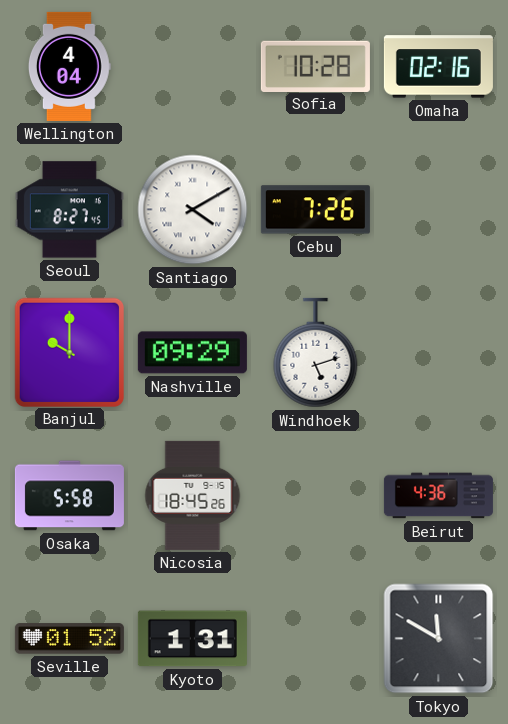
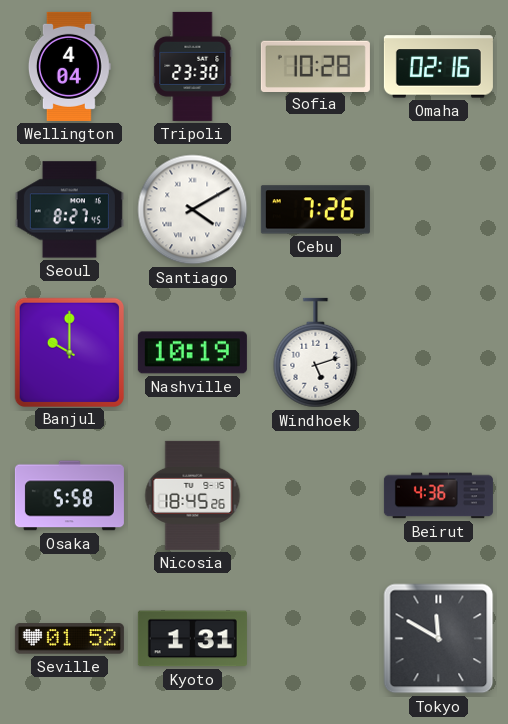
Tripoli: none -> 23:30 (193, 66)
Nashville: 09:29 -> 10:19 (192, 353)
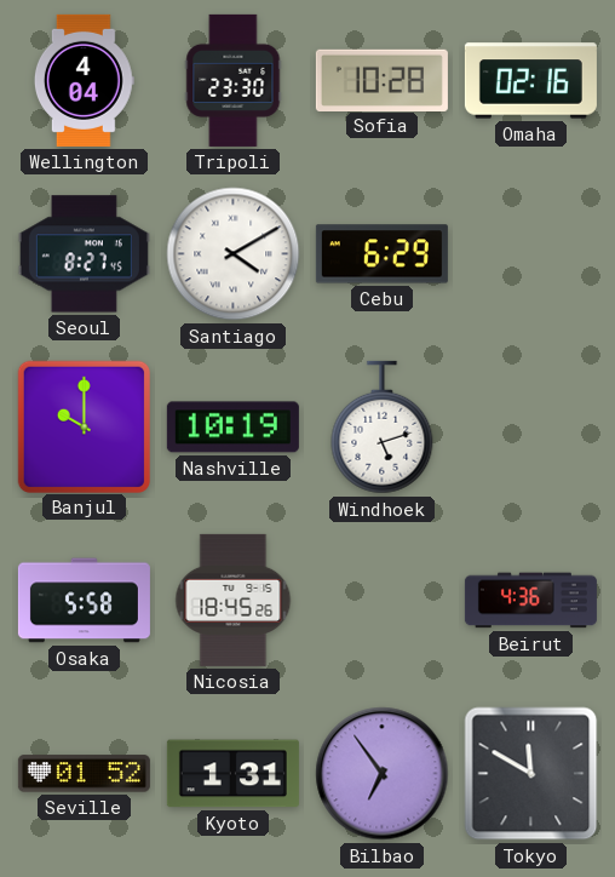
Cebu: 7:26 -> 6:29 (381, 254)
Bilbao: none -> 6:54 (383, 774)
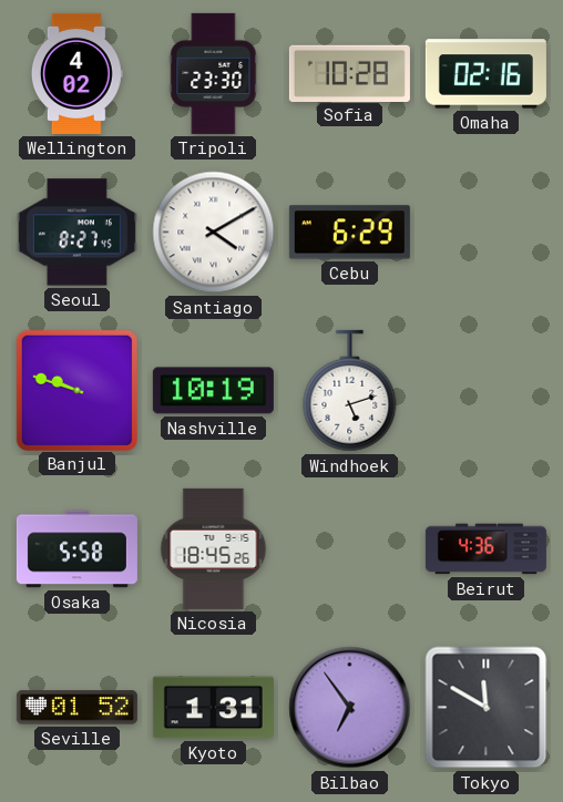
Wellington: 4:04 -> 4:02 (76, 73)
Banjul: 10:00 -> 9:48 (76, 390)
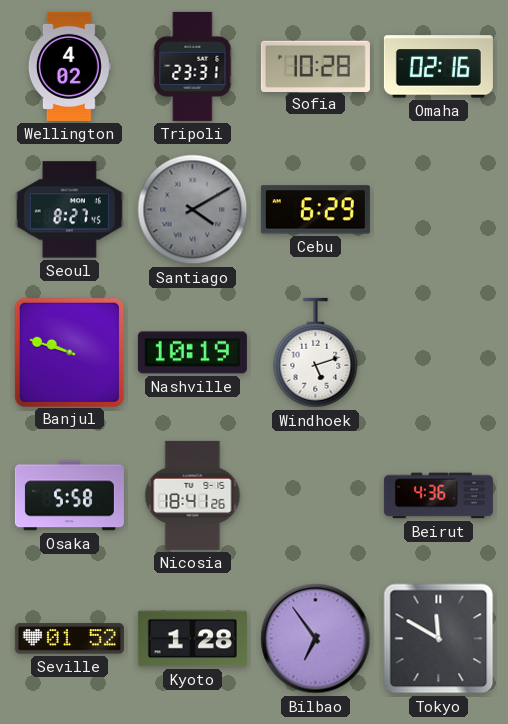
Tripoli: 23:30 -> 23:31 (193, 66)
Santiago dial: white -> grey (193, 210)
Nicosia: 18:45 -> 18:41 (193, 495)
Kyoto: 1:31 -> 1:28 (192, 639)
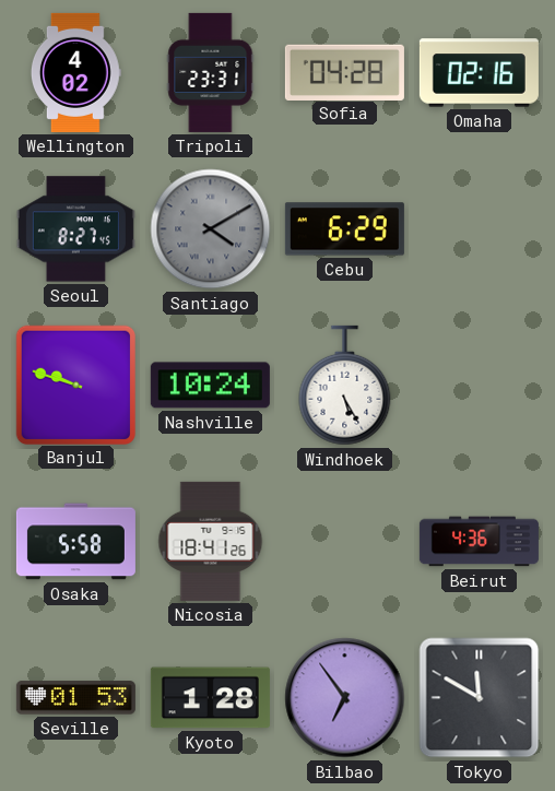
Sofia: 10:28 -> 04:28 (344, 72)
Nashville: 10:19 -> 10:24 (210, 386)
Windhoek: 5:12 -> 5:25 (345, 386)
Seville: 01:52 -> 01:53 (75, 698)
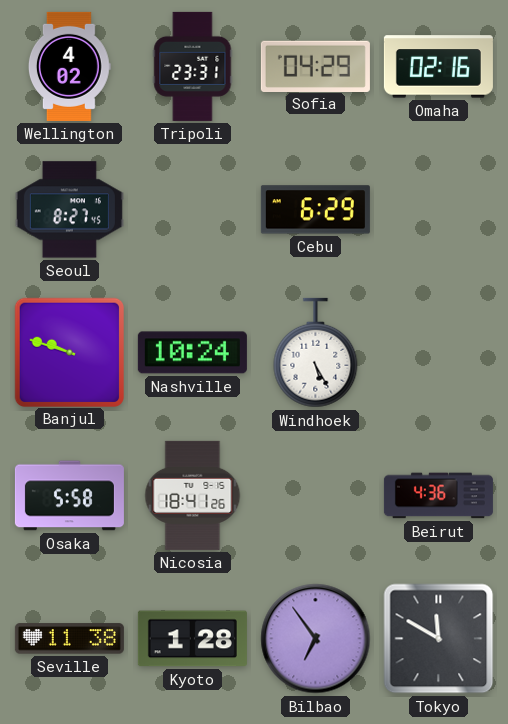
Sofia: 04:28 -> 04:29 (315, 66)
Santiago: 4:10 -> none (211, 229)
Seville: 01:53 -> 11:38 (69, 639)
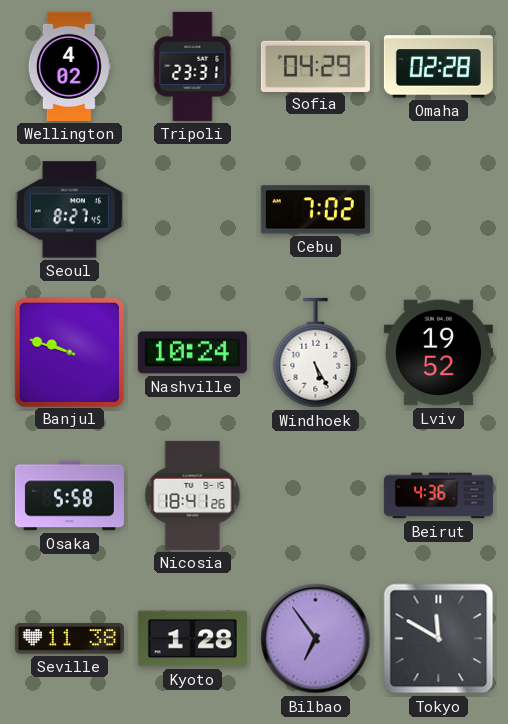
Omaha: 02:16 -> 02:28 (438, 67)
Cebu: 6:29 -> 7:02 (315, 210)
Lviv: none -> 19:52 (438, 353)
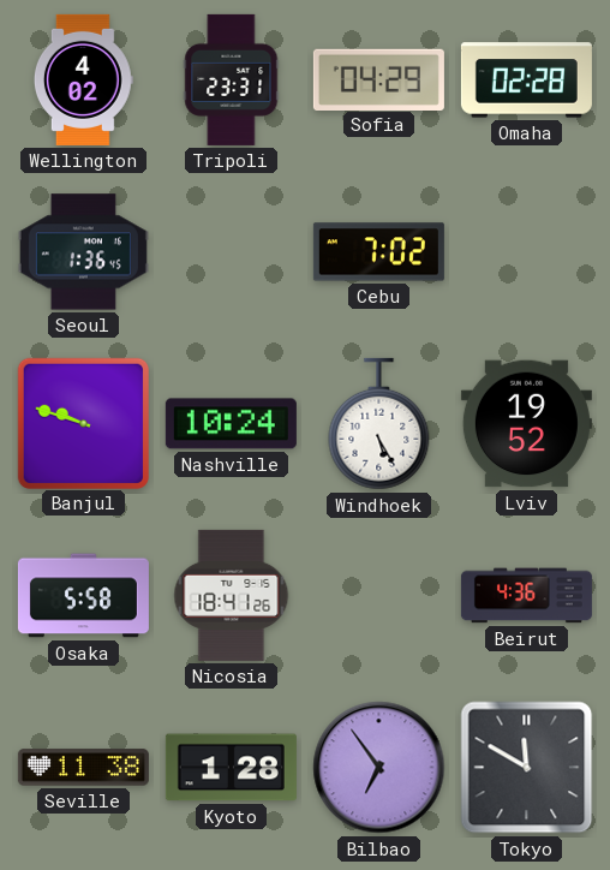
Seoul: 8:27 -> 1:36 (83, 252)
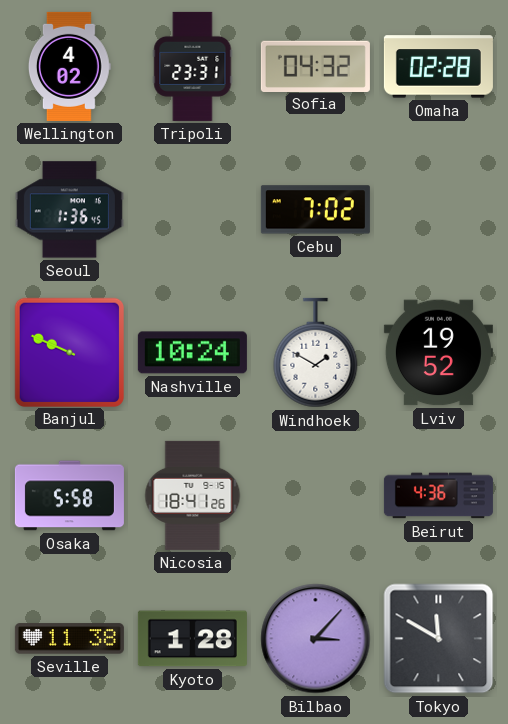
Sofia: 04:29 -> 04:32 (315, 66)
Banjul: 9:48 -> 9:49 (69, 352)
Windhoek: 5:25 -> 1:50 (316, 353)
Bilbao: 6:54 -> 3:07 (316, 639)
